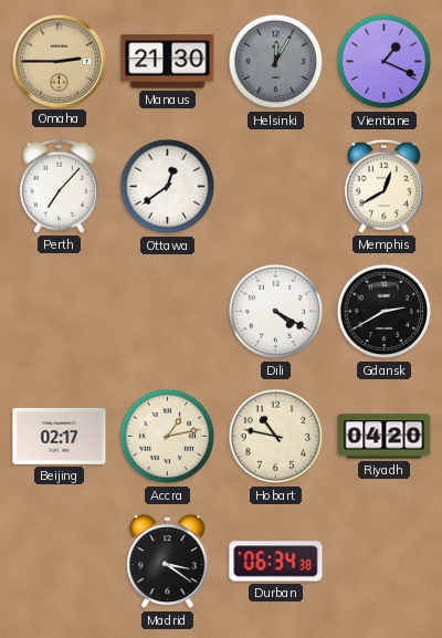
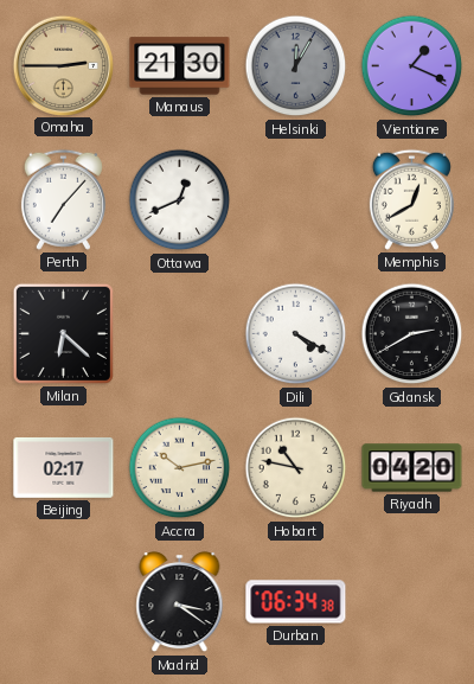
Ottawa: 12:39 -> 12:41 (180, 200)
Milan: none -> 6:22 (63, 333)
Accra: 1:13 -> 10:13 (180, 468)
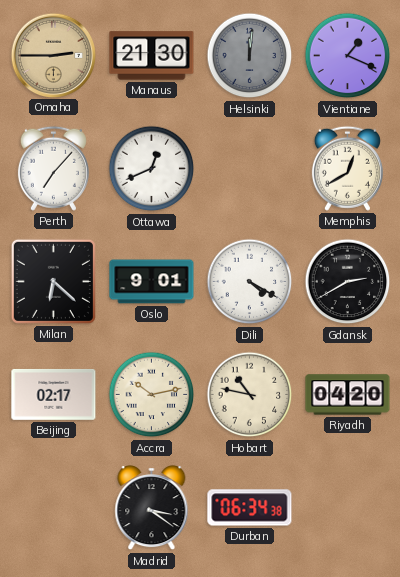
Helsinki: 12:05 -> 12:01 (250, 56)
Oslo: none -> 9:01 (152, 282)
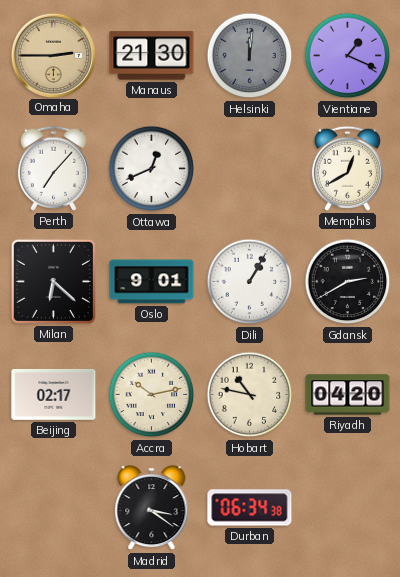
Dili: 4:20 -> 1:05 (250, 282)
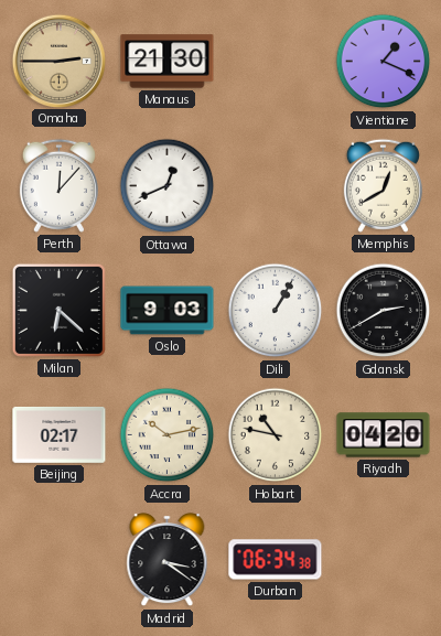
Helsinki: 12:01 -> none (250, 56)
Perth: 7:07 -> 12:07 (58, 185)
Oslo: 9:01 -> 9:03 (168, 311)
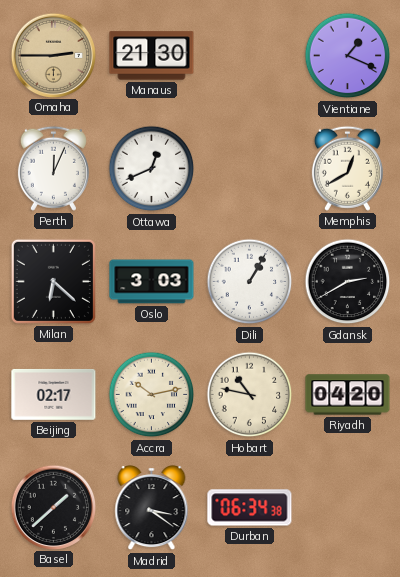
Perth: 12:07 -> 12:04 (53, 168)
Oslo: 9:03 -> 3:03 (152, 282)
Basel: none -> 1:38 (53, 507)
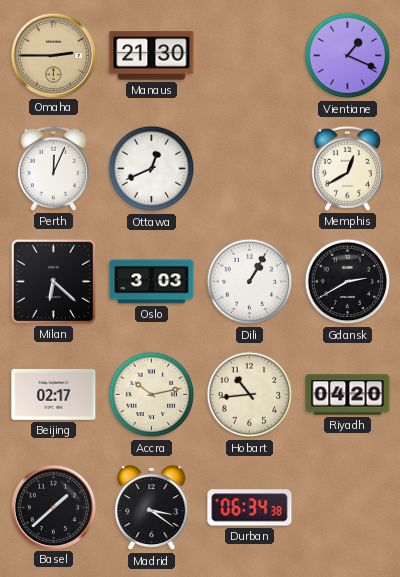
Hobart: 10:47 -> 10:44 (250, 395)
